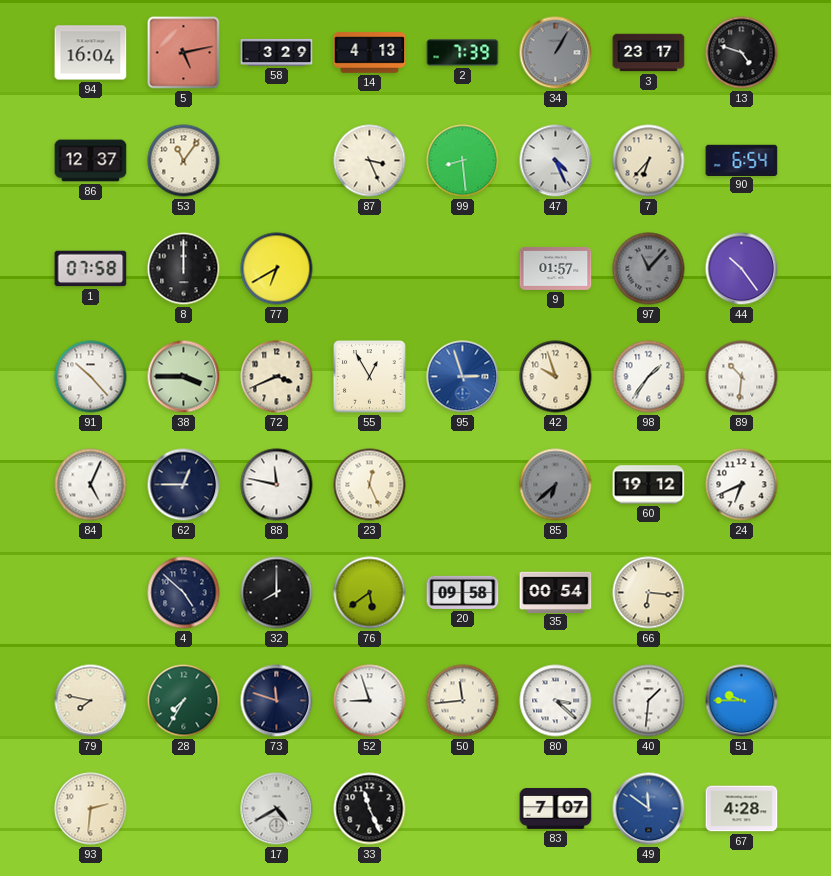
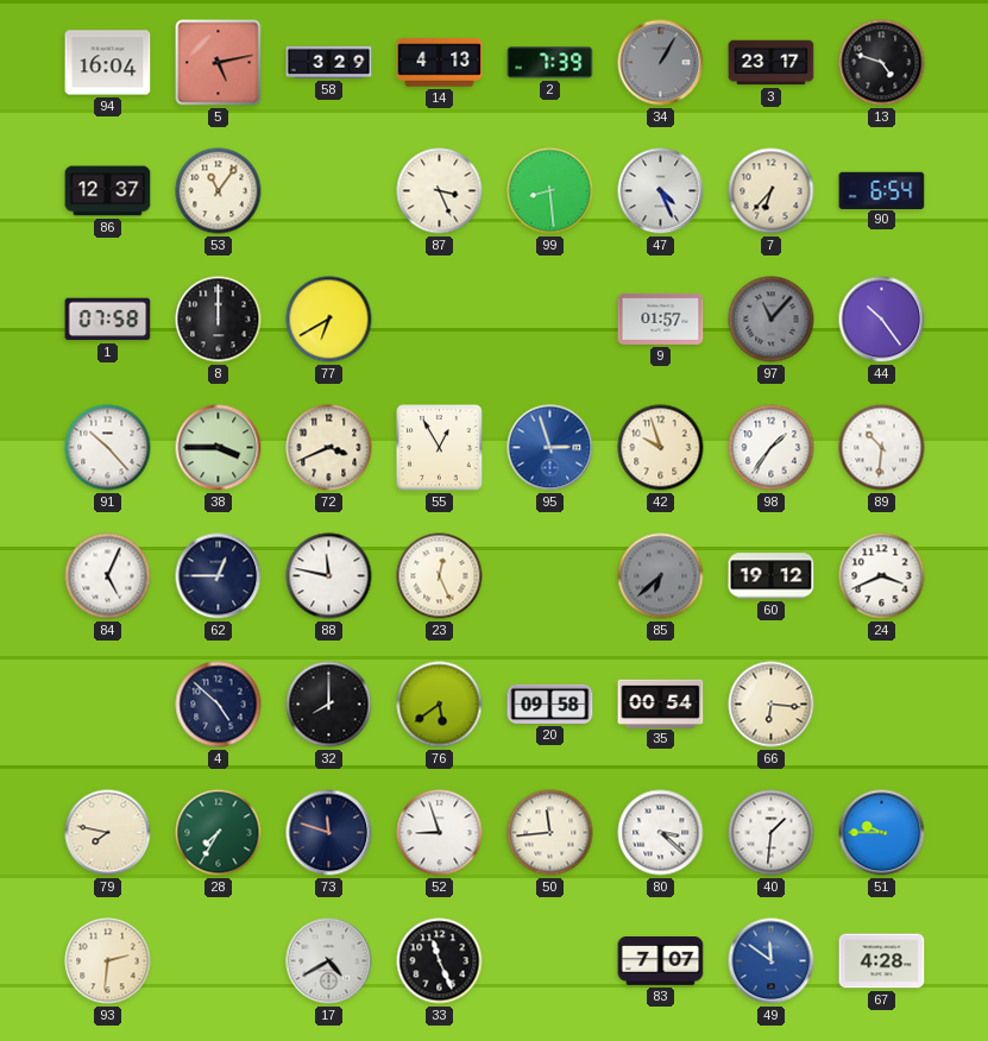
24: 6:41 -> 3:41 (882, 576)
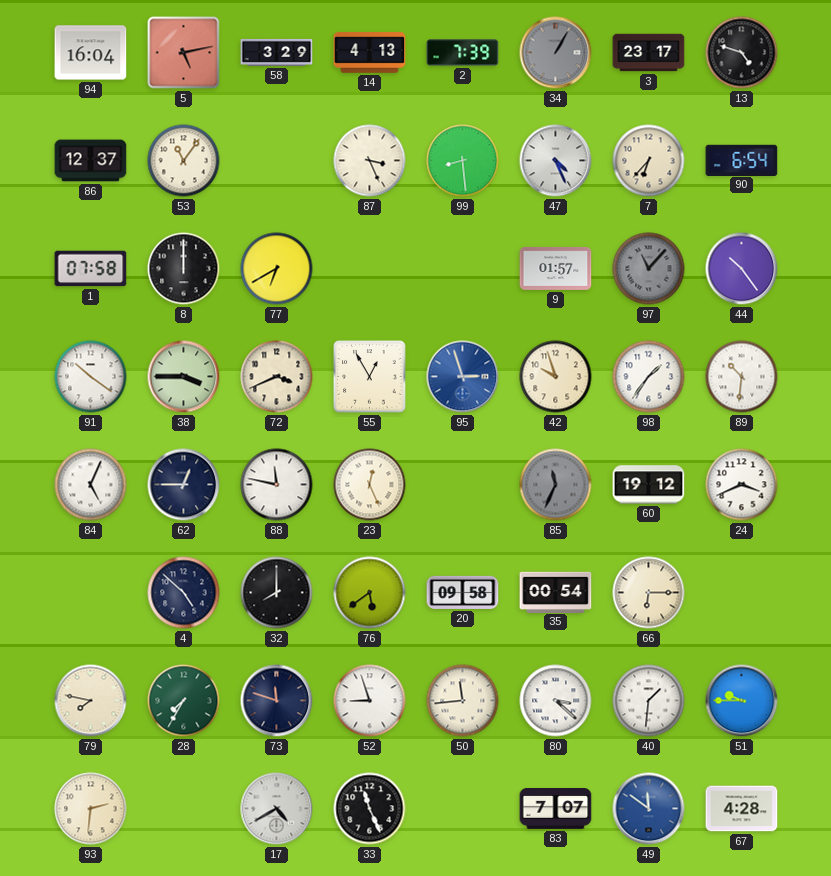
91: 10:23 -> 10:21 (91, 377)
85: 6:38 -> 11:34 (556, 485)
66: 6:16 -> 6:15 (649, 593)
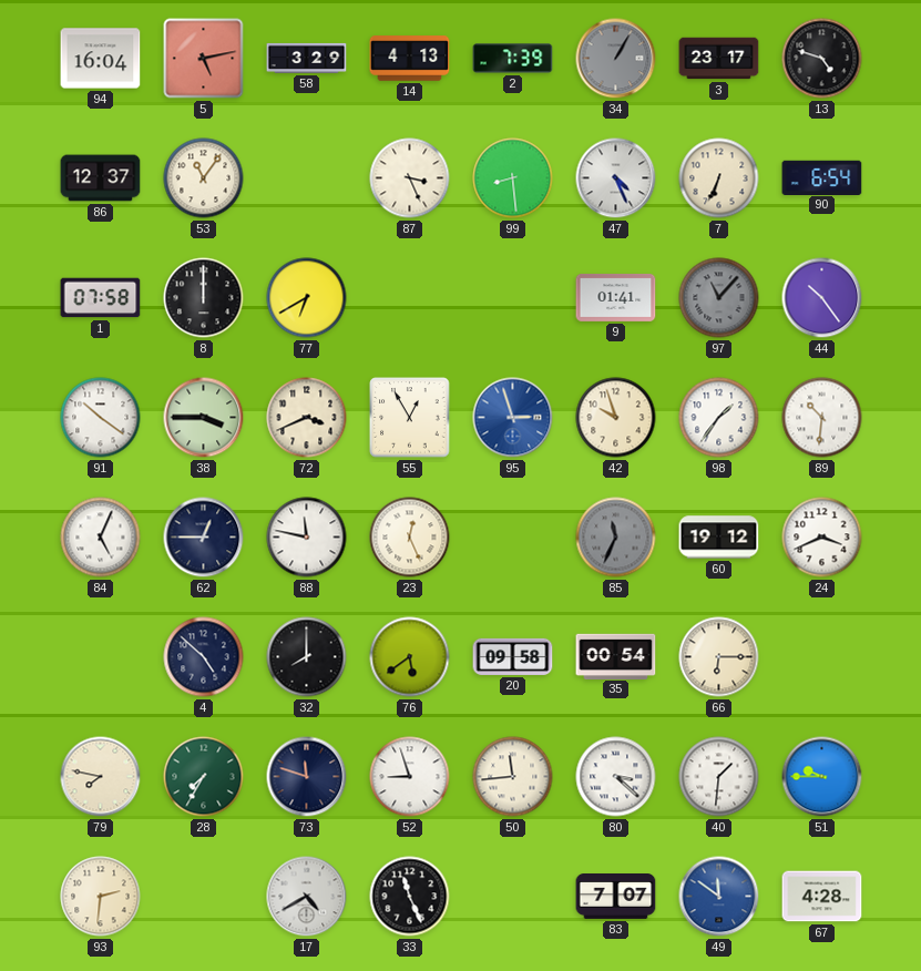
7: 6:37 -> 6:34 (719, 178)
9: 01:57 -> 01:41 (616, 298)
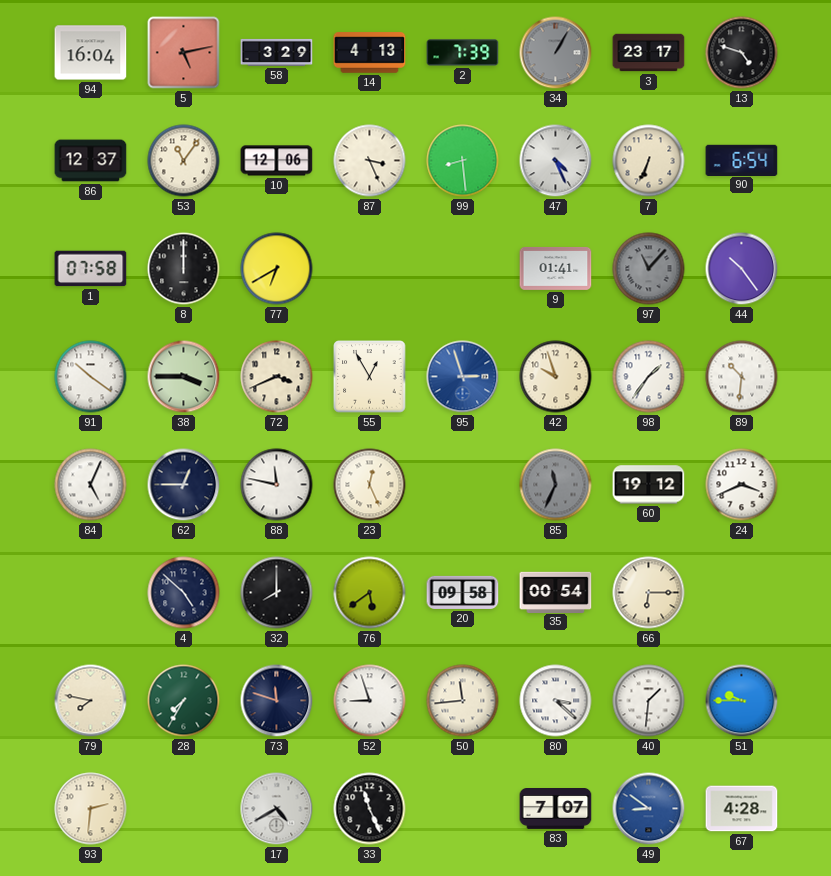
10: none -> 12:06 (277, 161)
49: 11:51 -> 8:51 (649, 809)
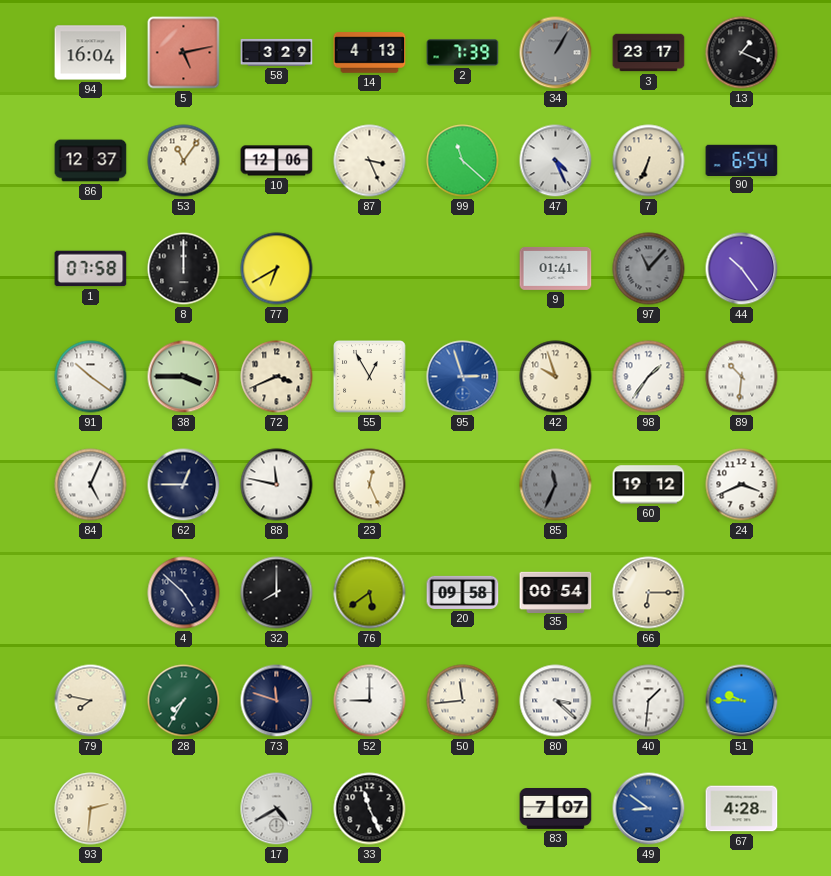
13: 4:48 -> 1:19 (742, 53)
99: 8:29 -> 11:22 (463, 161)
52: 8:57 -> 9:00 (370, 701)
